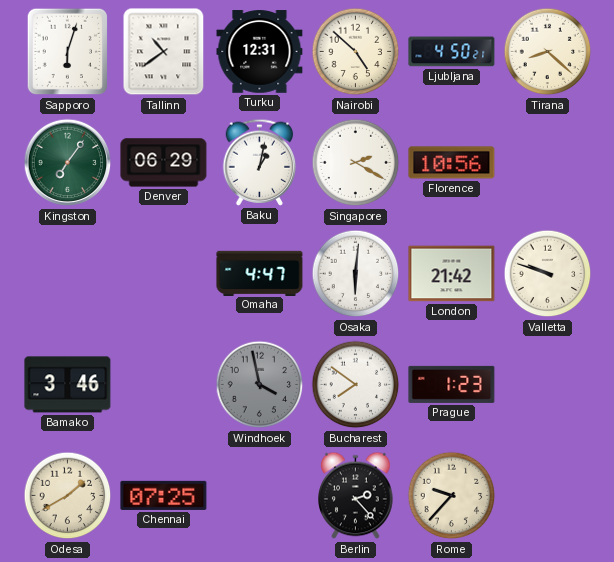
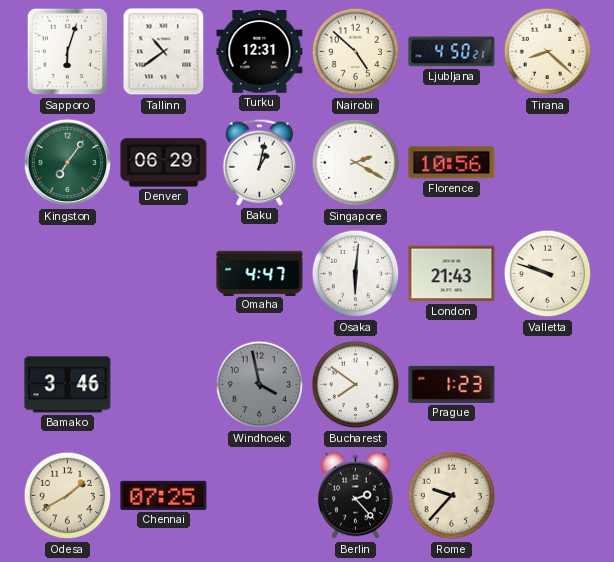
London: 21:42 -> 21:43 (452, 274)
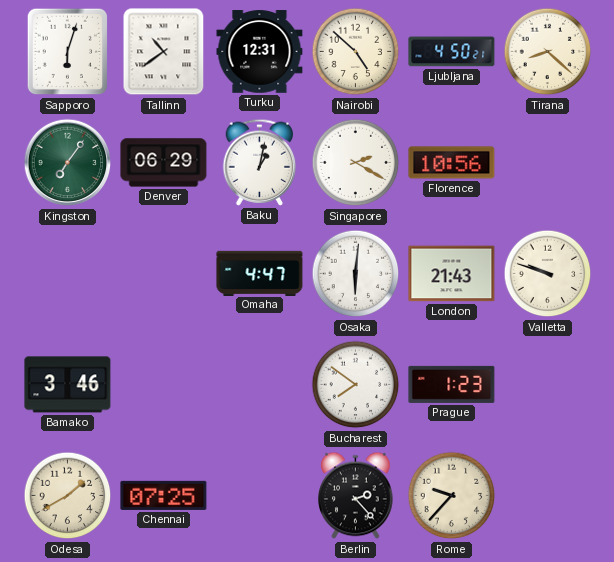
Windhoek: 3:58 -> none (260, 385)
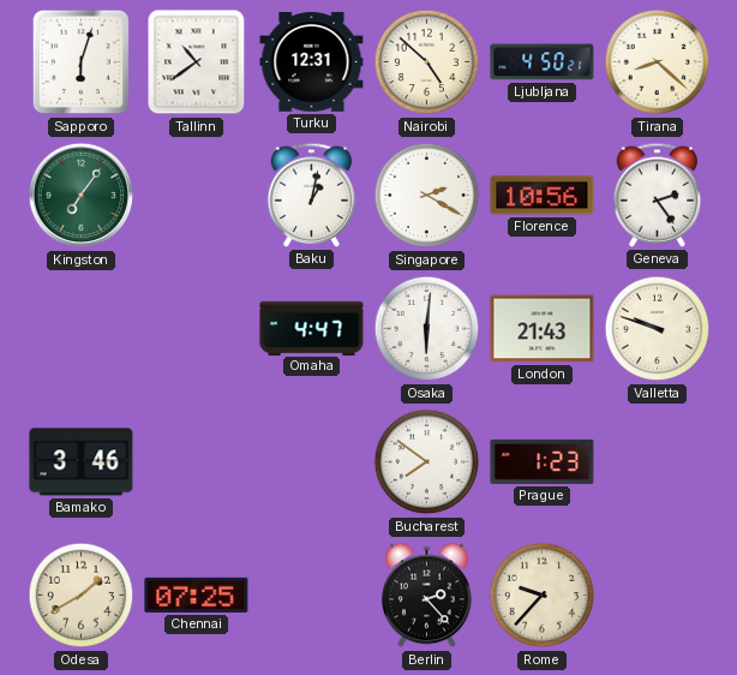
Denver: 06:29 -> none (164, 163)
Geneva: none -> 2:24 (658, 195)
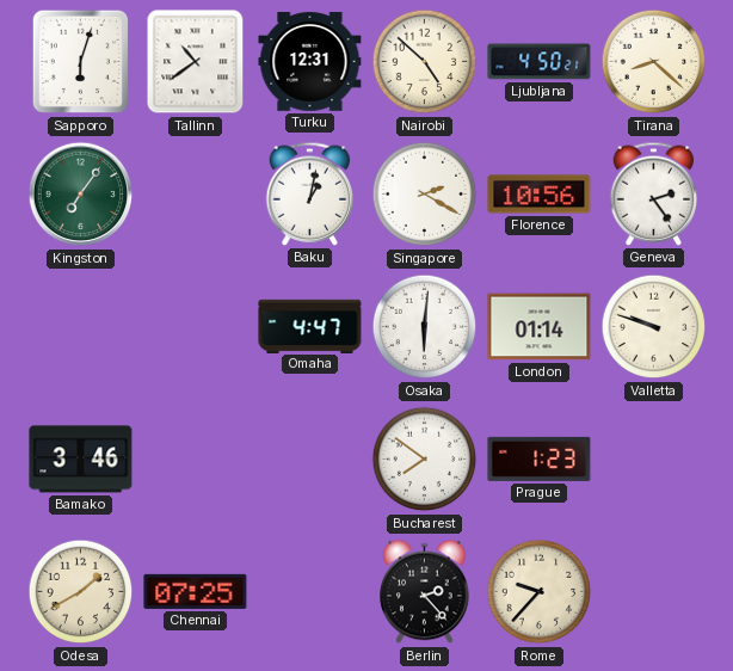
London: 21:43 -> 01:14 (540, 327)
